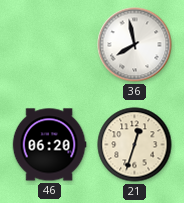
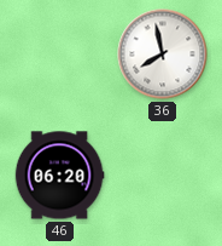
21: 12:33 -> none (135, 145)
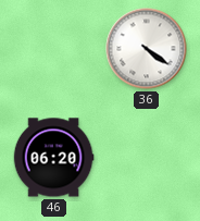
36: 7:58 -> 4:21 (147, 49)
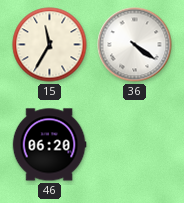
15: none -> 11:35 (50, 45)
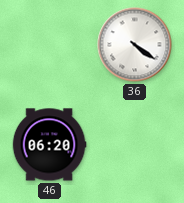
15: 11:35 -> none (50, 45)
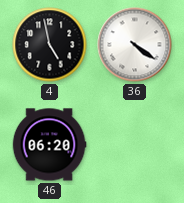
4: none -> 4:58 (50, 45)
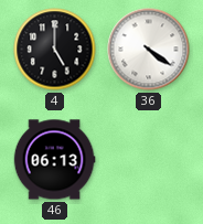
4: 4:58 -> 5:00 (55, 50)
46: 06:20 -> 06:13 (54, 160)
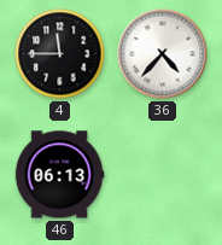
4: 5:00 -> 11:45 (60, 54)
36: 4:21 -> 4:37 (163, 54)
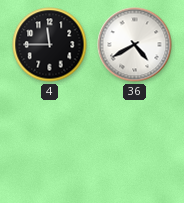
36: 4:37 -> 4:40 (135, 45)
46: 06:13 -> none (59, 175)
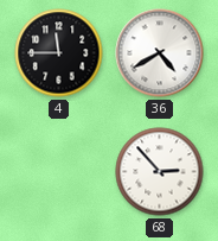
68: none -> 2:53 (160, 172)
